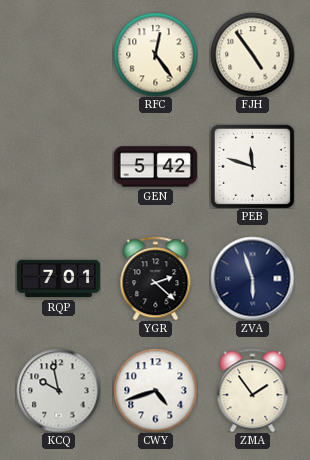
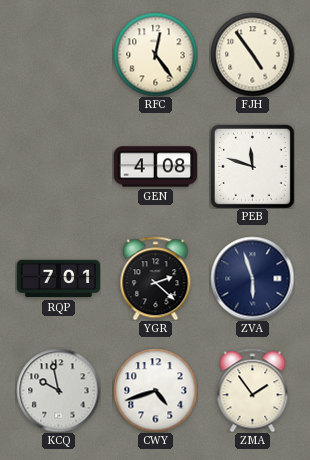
GEN: 5:42 -> 4:08 (155, 167)
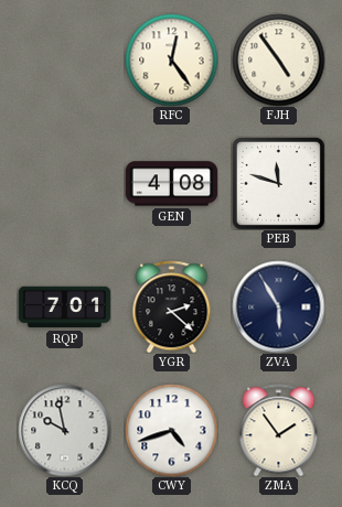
ZVA: 5:57 -> 5:55 (278, 306)
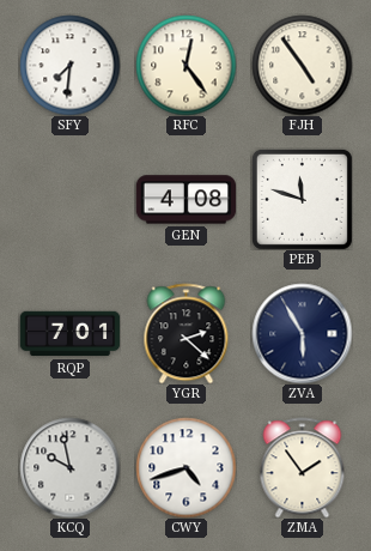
SFY: none -> 7:31 (69, 65)
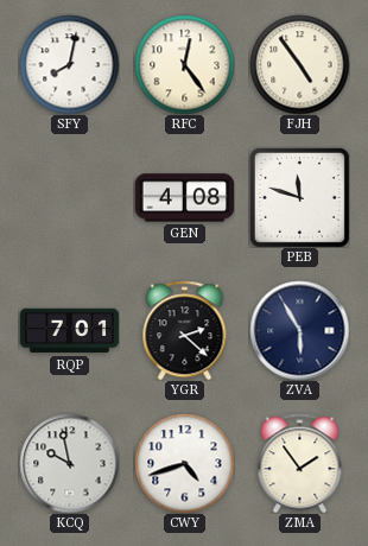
SFY: 7:31 -> 8:02 (69, 64)
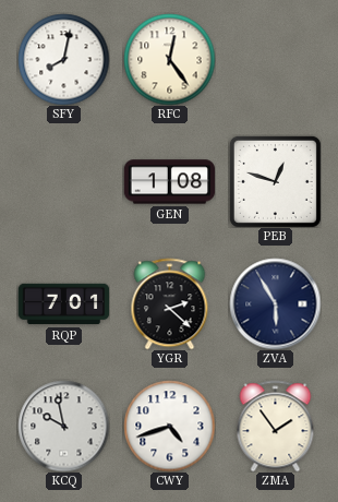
FJH: 4:54 -> none (299, 64)
GEN: 4:08 -> 1:08 (169, 182)
PEB: 11:48 -> 12:48 (275, 181)
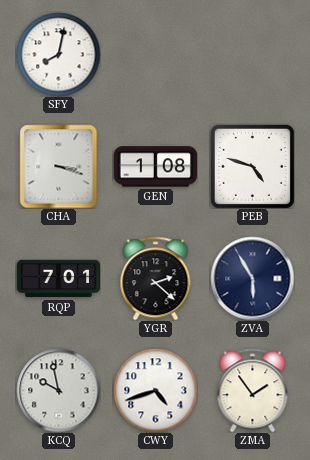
RFC: 12:24 -> none (169, 59)
CHA: none -> 3:18 (59, 166)
PEB: 12:48 -> 4:48 (252, 166)
